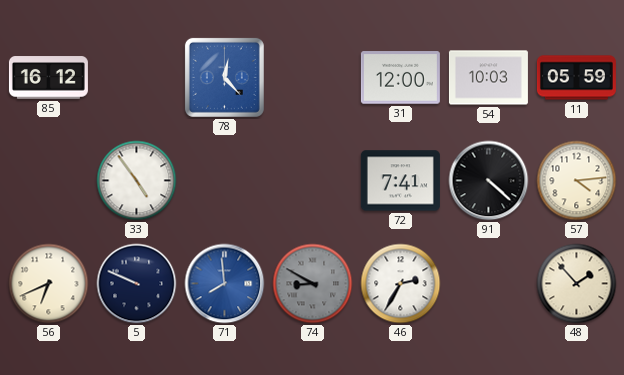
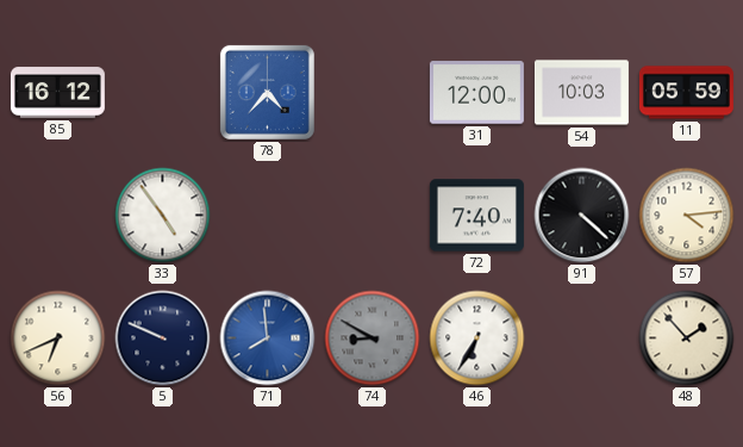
78: 12:23 -> 4:37 (267, 92)
72: 7:41 -> 7:40 (476, 216)
46: 2:35 -> 6:35 (477, 339)
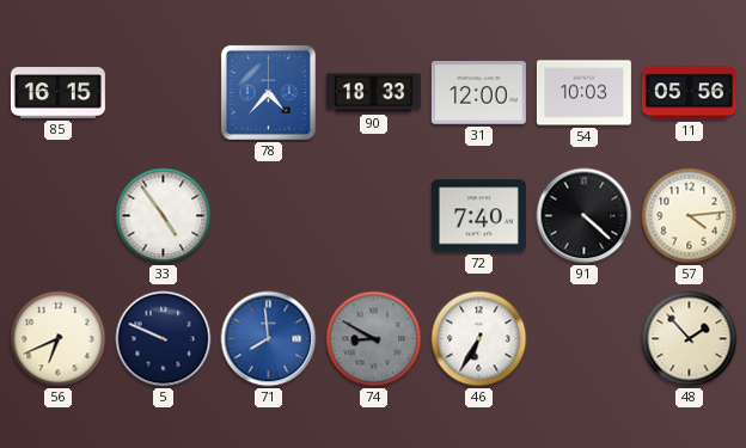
85: 16:12 -> 16:15 (57, 93)
90: none -> 18:33 (373, 93)
11: 05:59 -> 05:56 (689, 93)
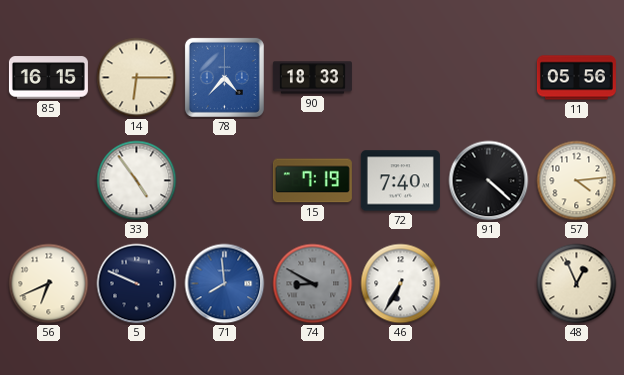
14: none -> 6:15 (137, 78)
31: 12:00 -> none (478, 93)
54: 10:03 -> none (583, 93)
15: none -> 7:19 (312, 181)
48: 1:53 -> 12:56 (577, 284)
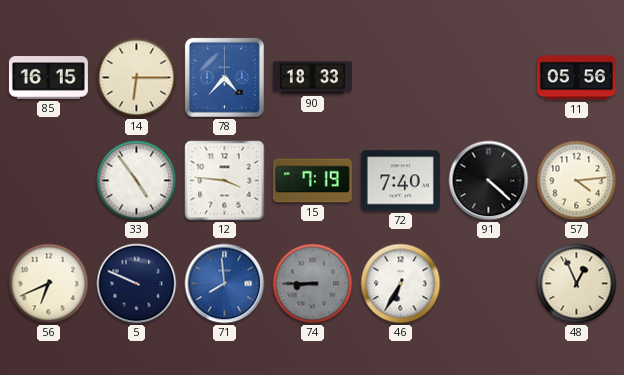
12: none -> 3:46 (225, 181)
74: 8:50 -> 8:45 (313, 284)
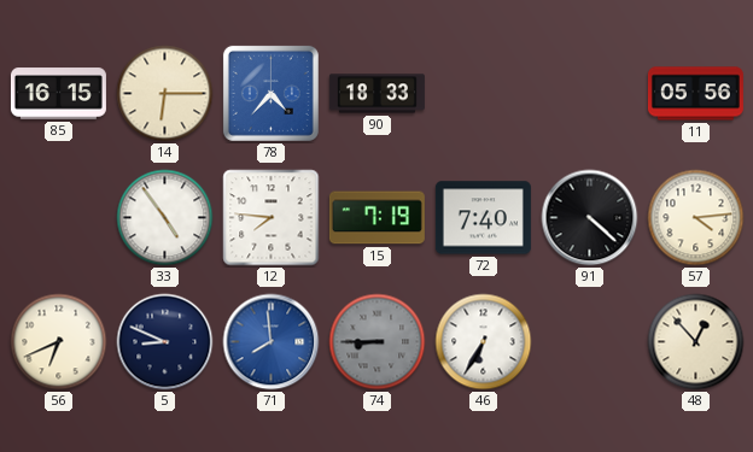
12: 3:46 -> 7:46 (272, 218)
5: 9:49 -> 8:49 (165, 342)
48: 12:56 -> 12:53 (696, 342)
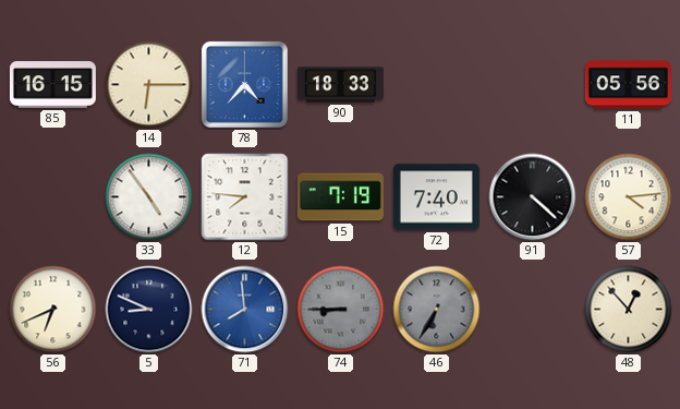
46 dial: white -> grey (437, 310)
